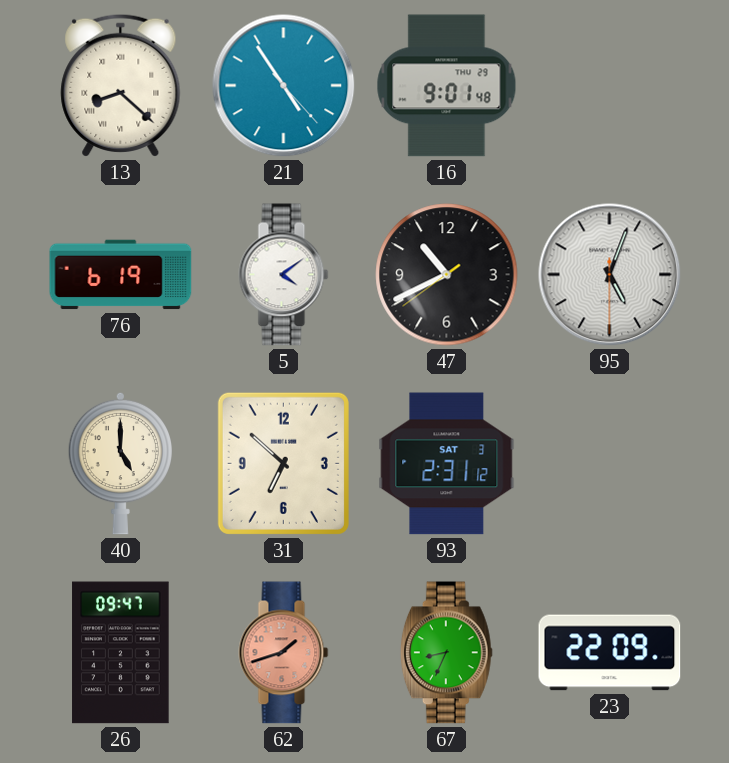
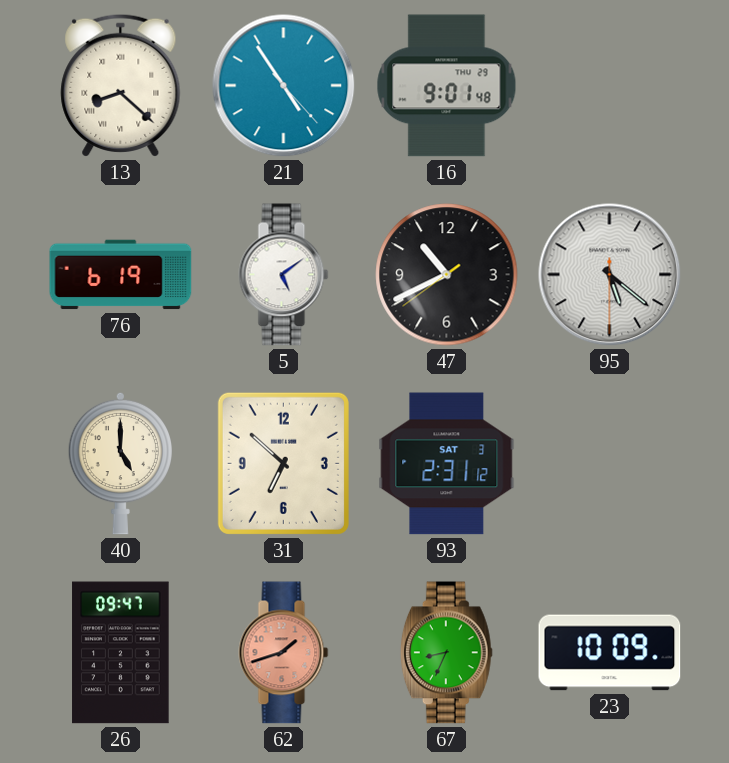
5: 4:09 -> 5:09 (284, 275)
95: 5:03 -> 5:21 (610, 275)
23: 22:09 -> 10:09 (610, 653)
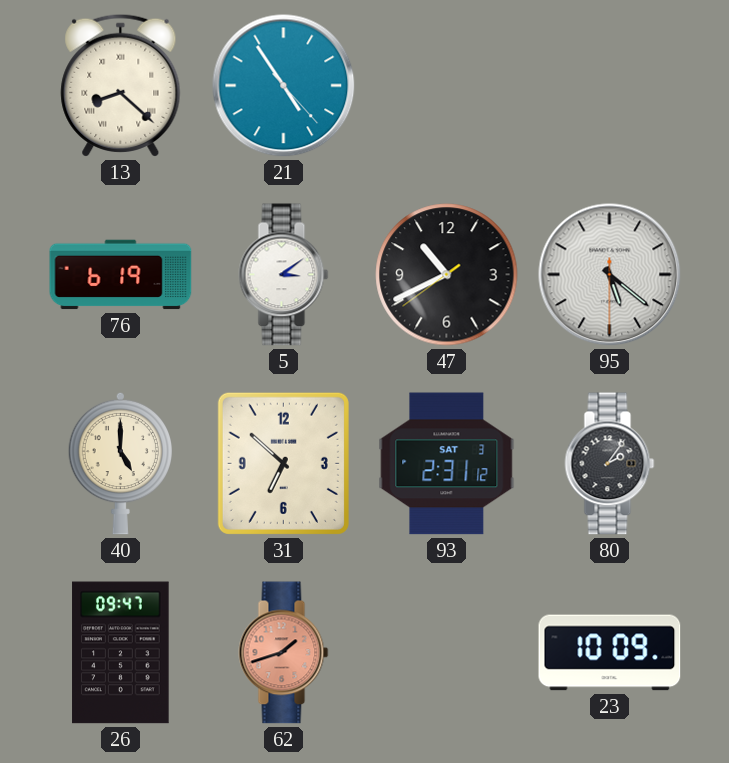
16: 9:01 -> none (447, 86)
5: 5:09 -> 3:09 (284, 275)
80: none -> 2:06 (610, 464)
67: 8:34 -> none (446, 653)
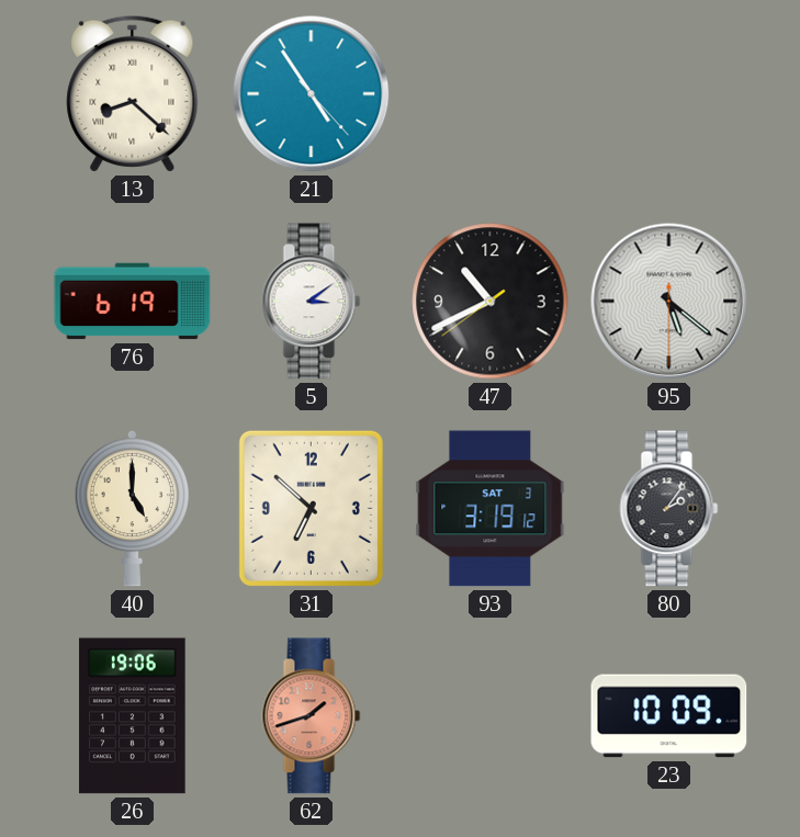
93: 2:31 -> 3:19 (491, 509)
26: 09:47 -> 19:06 (133, 716)
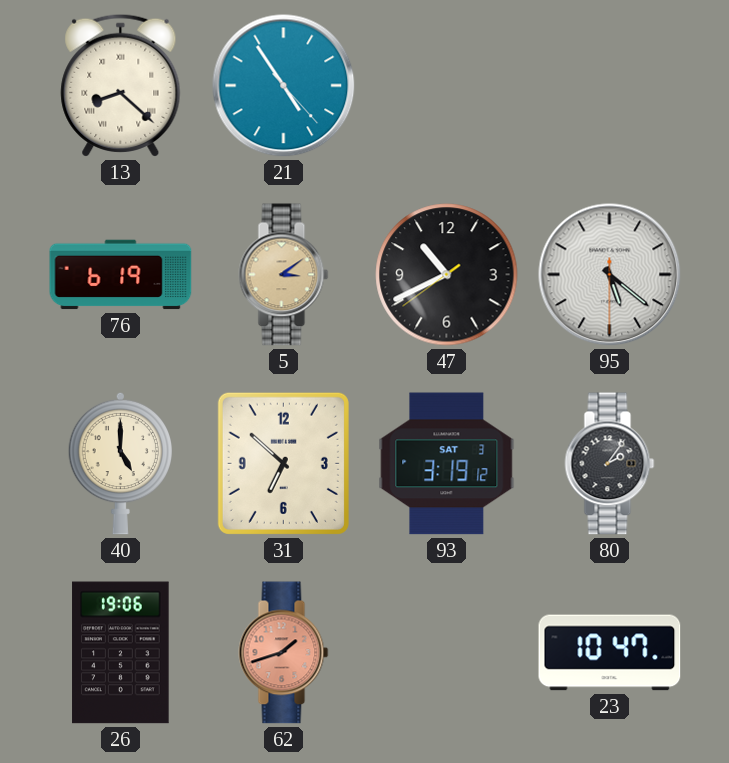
5 dial: white -> champagne (284, 275)
23: 10:09 -> 10:47 (610, 653)
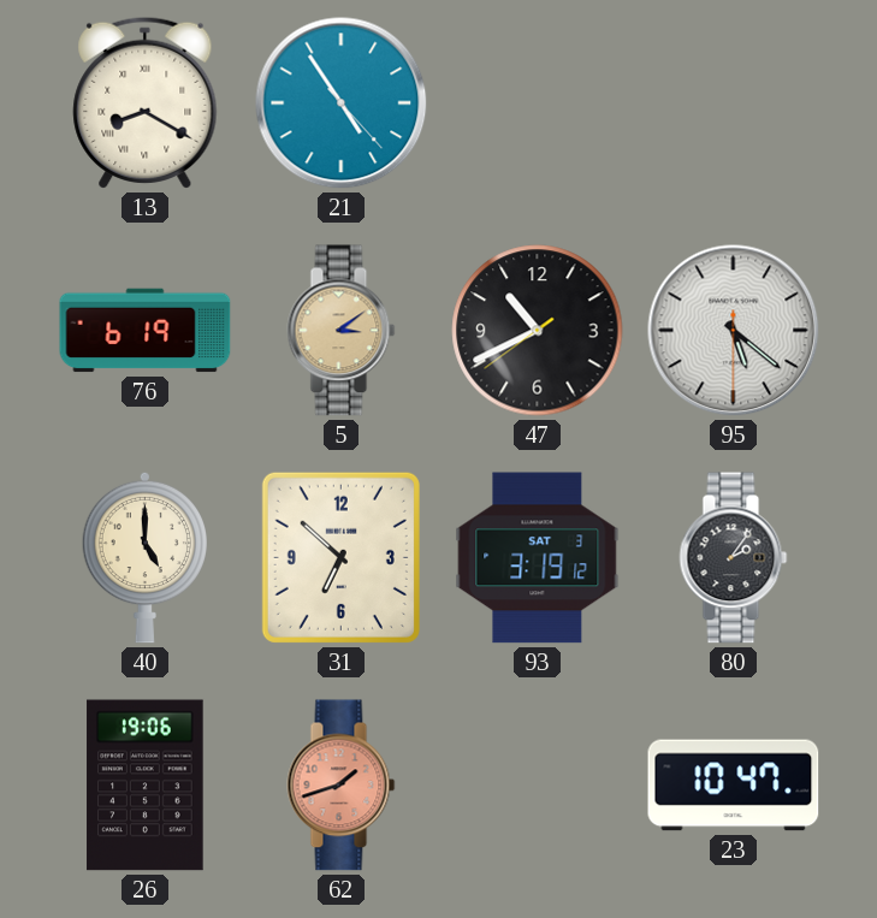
13: 8:22 -> 8:20 (146, 102)
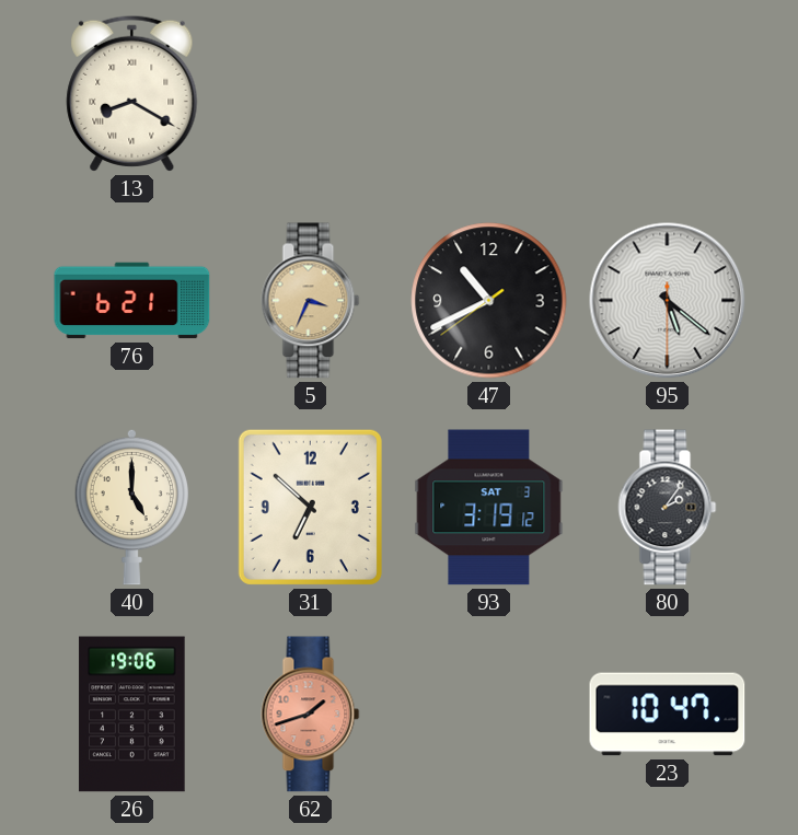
21: 4:54 -> none (342, 103)
76: 6:19 -> 6:21 (132, 301)
5: 3:09 -> 3:34 (311, 301)
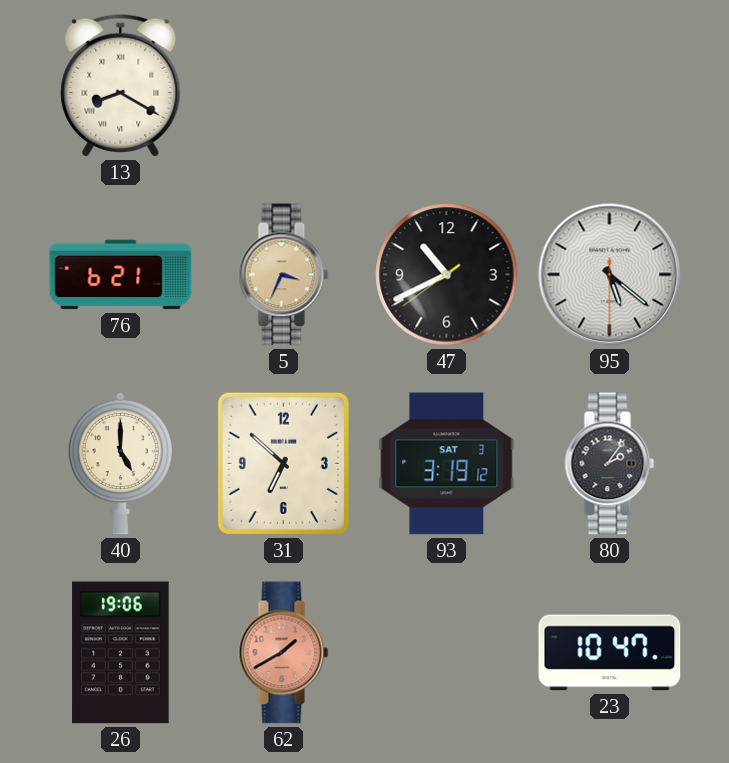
62: 1:42 -> 1:40 (284, 653)
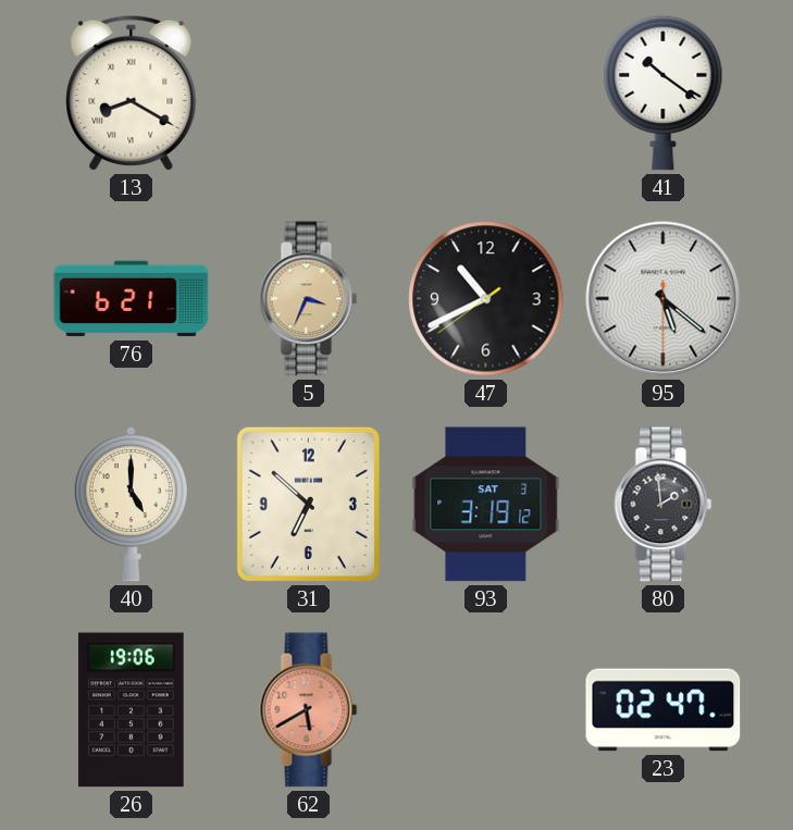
41: none -> 10:21 (664, 92)
80: 2:06 -> 1:59 (664, 505)
62: 1:40 -> 5:40 (309, 710)
23: 10:47 -> 02:47 (664, 710)
